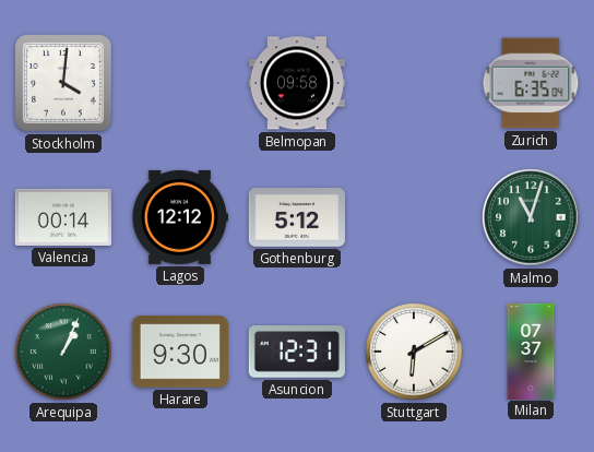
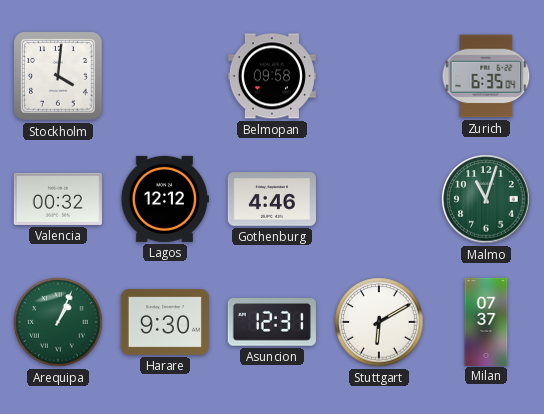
Valencia: 00:14 -> 00:32 (58, 199)
Gothenburg: 5:12 -> 4:46 (272, 200)
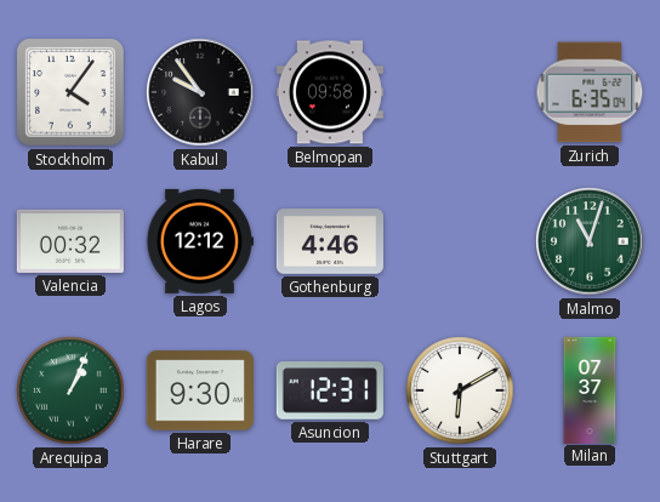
Stockholm: 4:01 -> 4:06 (72, 93)
Kabul: none -> 9:54 (200, 92)
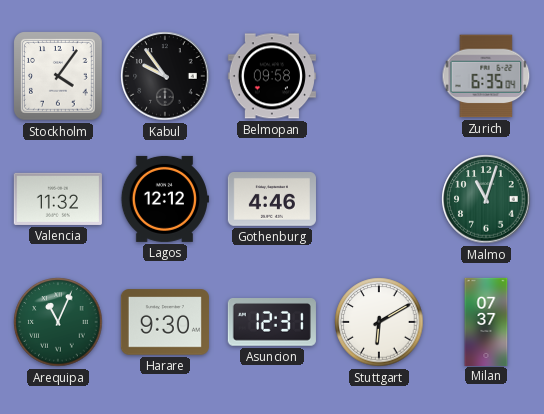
Valencia: 00:32 -> 11:32 (58, 199)
Arequipa: 1:04 -> 11:04 (58, 322)
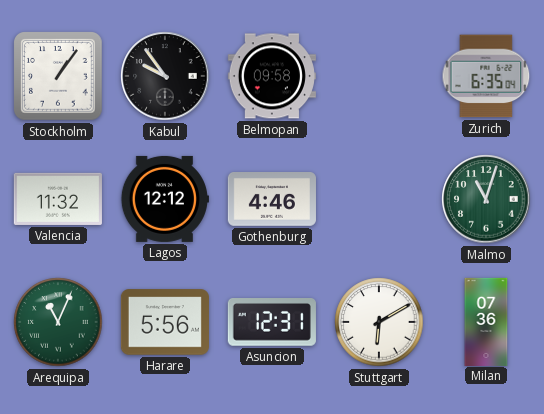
Stockholm: 4:06 -> 1:06 (59, 77)
Harare: 9:30 -> 5:56 (165, 322)
Milan: 07:37 -> 07:36 (486, 321)
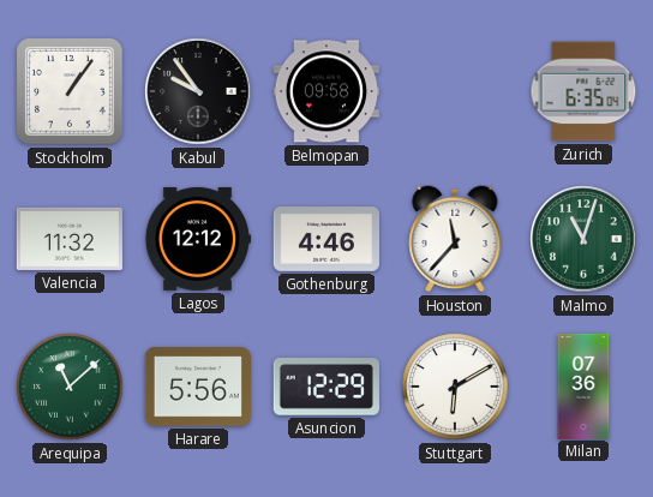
Houston: none -> 11:37 (455, 239)
Arequipa: 11:04 -> 11:08 (70, 387)
Asuncion: 12:31 -> 12:29 (326, 388)
